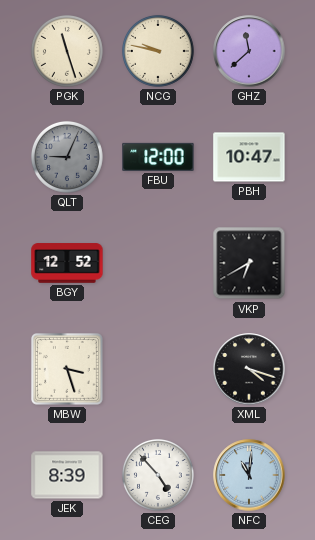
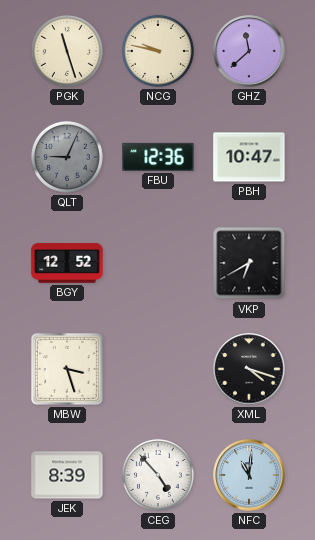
FBU: 12:00 -> 12:36 (158, 157)
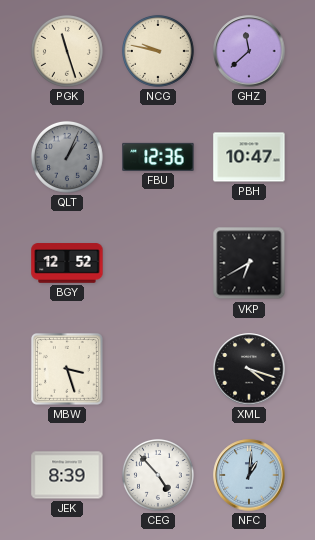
QLT: 9:04 -> 1:04 (67, 157)
NFC: 11:01 -> 1:01 (249, 475)
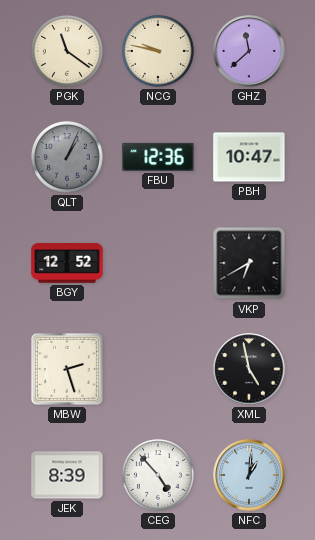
PGK: 11:27 -> 11:21 (67, 51)
MBW: 3:27 -> 2:27 (68, 370)
XML: 4:18 -> 4:58 (249, 369)
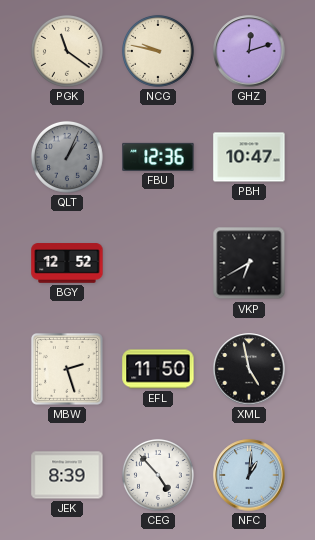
GHZ: 11:38 -> 12:12 (249, 51)
EFL: none -> 11:50 (158, 369)
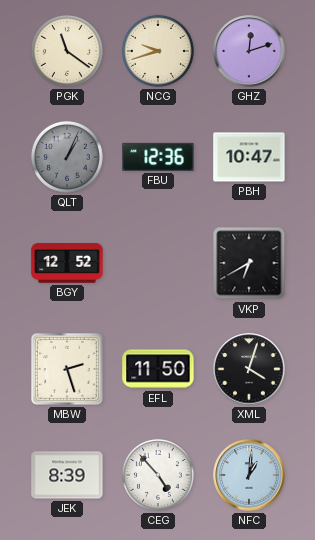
NCG: 9:47 -> 9:42 (158, 51)
XML: 4:58 -> 4:03 (249, 369)
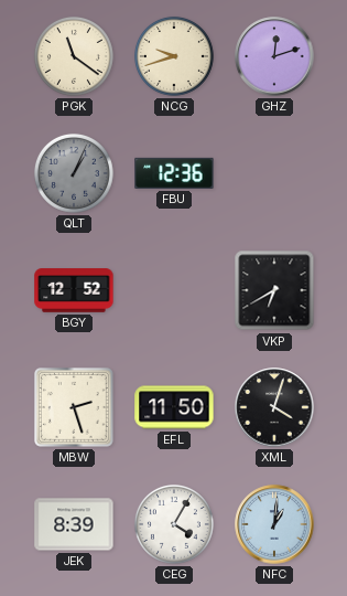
PBH: 10:47 -> none (249, 157)
CEG: 4:53 -> 4:05 (174, 524)
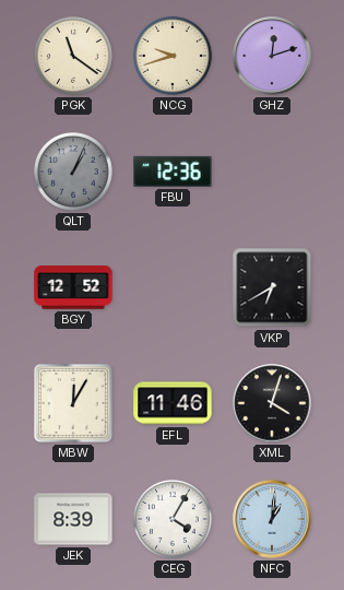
MBW: 2:27 -> 12:05 (74, 404)
EFL: 11:50 -> 11:46 (173, 403)
